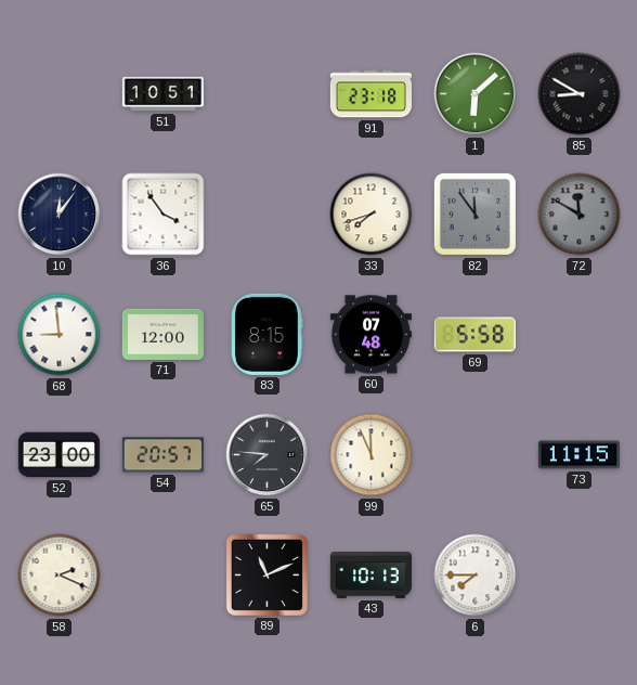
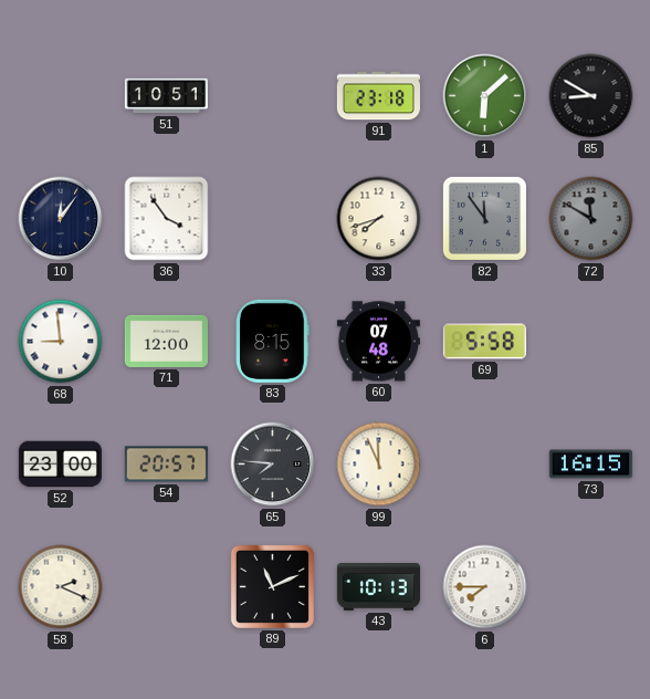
73: 11:15 -> 16:15 (590, 465)
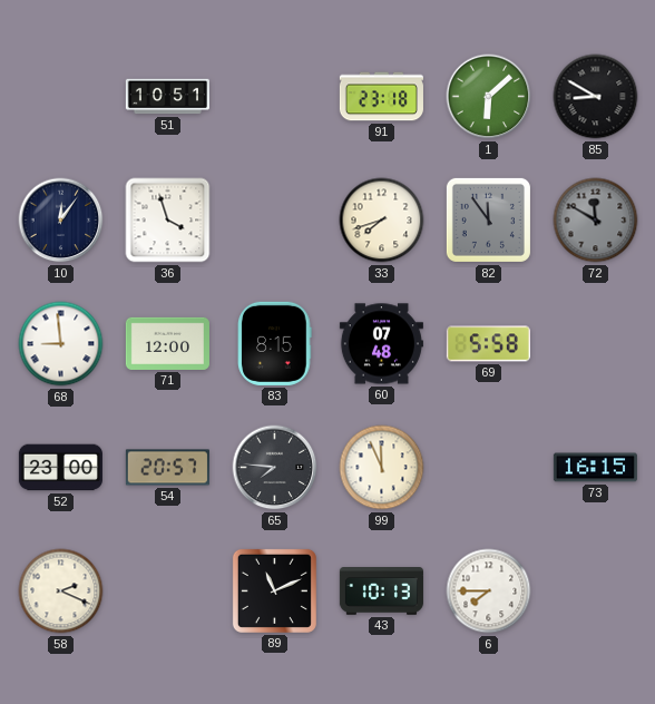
36: 3:54 -> 3:57 (168, 221)
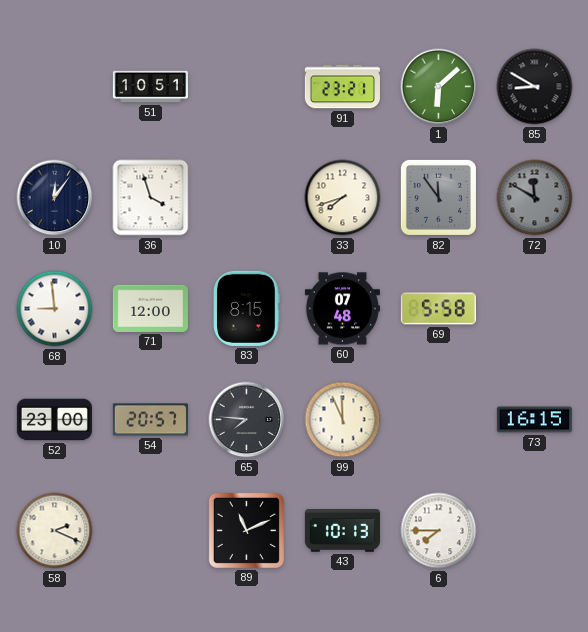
91: 23:18 -> 23:21 (342, 87)
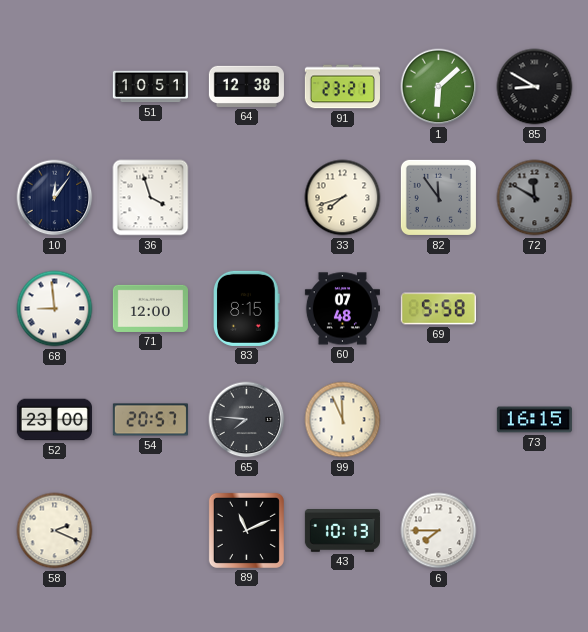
64: none -> 12:38 (246, 86)
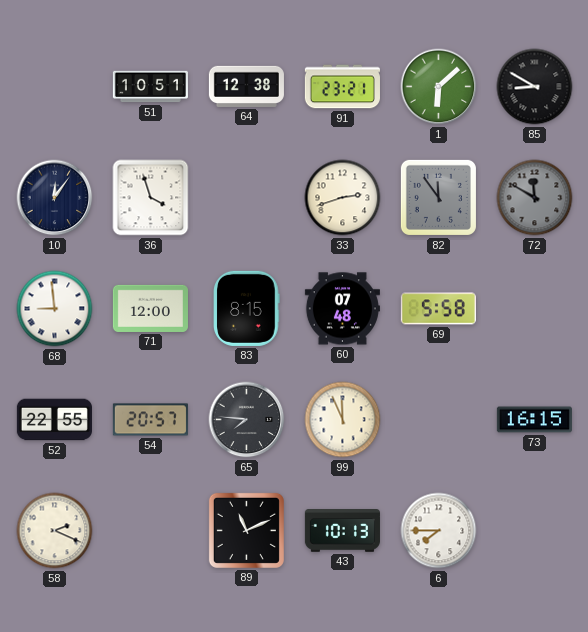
33: 7:42 -> 2:42 (343, 198)
52: 23:00 -> 22:55 (54, 420)
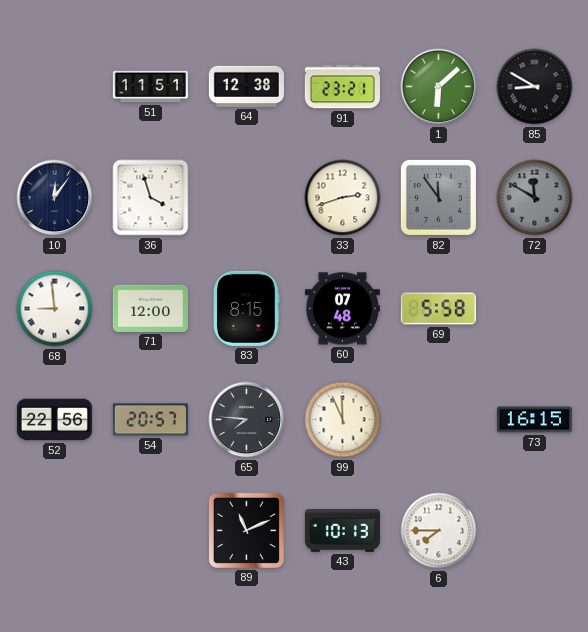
51: 10:51 -> 11:51 (150, 87)
52: 22:55 -> 22:56 (54, 420)
58: 2:19 -> none (55, 531)
